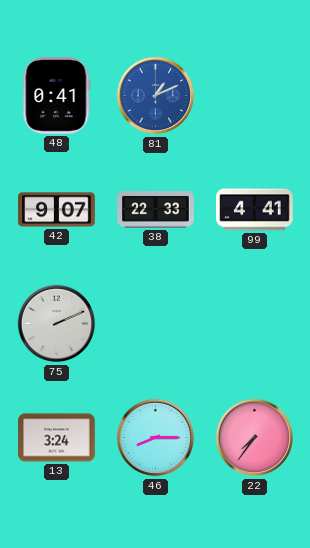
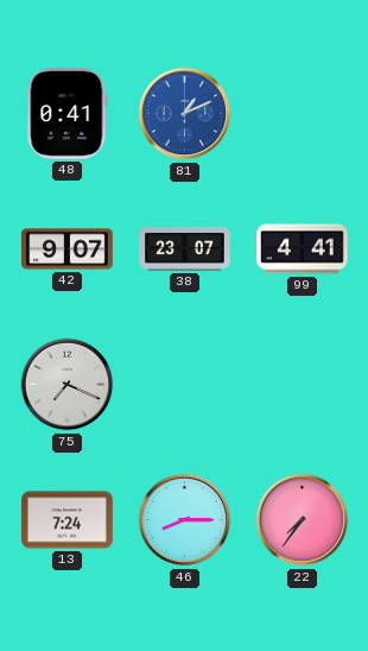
38: 22:33 -> 23:07 (185, 249)
75: 2:11 -> 7:19 (68, 385)
13: 3:24 -> 7:24 (68, 520)
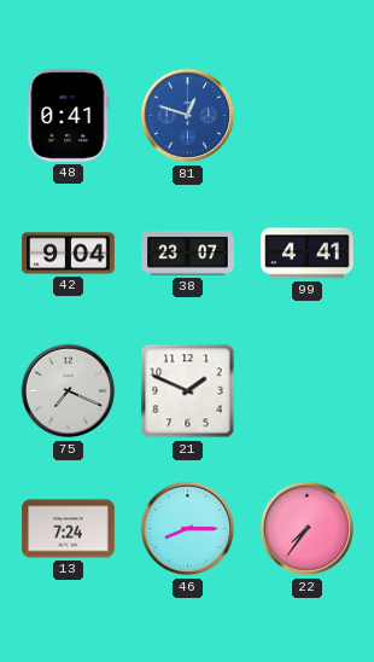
81: 1:11 -> 12:48 (188, 116)
42: 9:07 -> 9:04 (69, 254)
21: none -> 1:49 (188, 391)
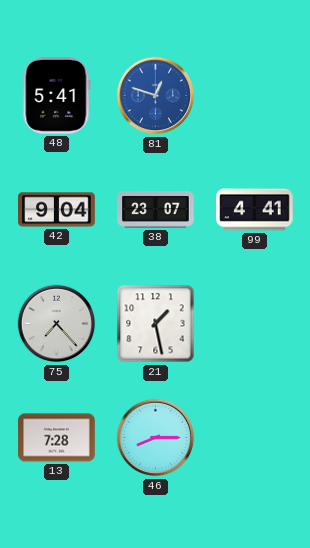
48: 0:41 -> 5:41 (57, 96)
75: 7:19 -> 7:23 (57, 324)
21: 1:49 -> 1:28 (156, 324)
13: 7:24 -> 7:28 (57, 438)
22: 7:36 -> none (308, 529)
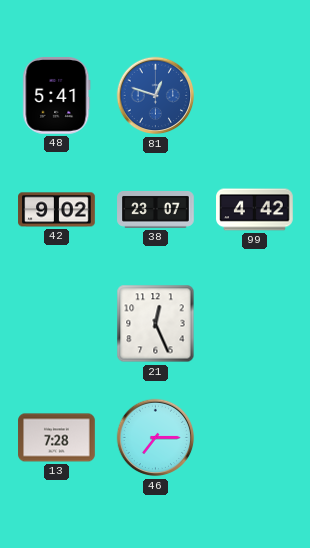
42: 9:04 -> 9:02 (57, 210)
99: 4:41 -> 4:42 (255, 210)
75: 7:23 -> none (57, 324)
21: 1:28 -> 12:26 (156, 324)
46: 8:15 -> 7:15 (156, 438)
